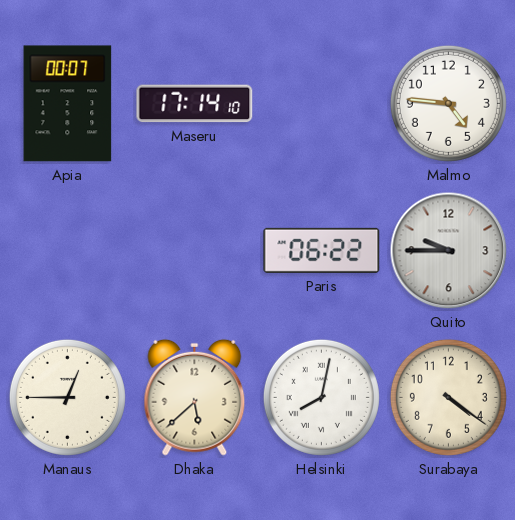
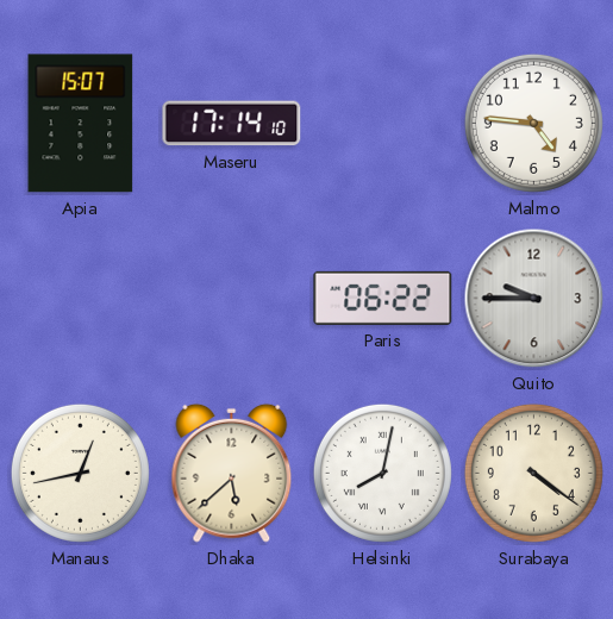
Apia: 00:07 -> 15:07 (81, 124)
Manaus: 12:45 -> 12:43 (80, 473)
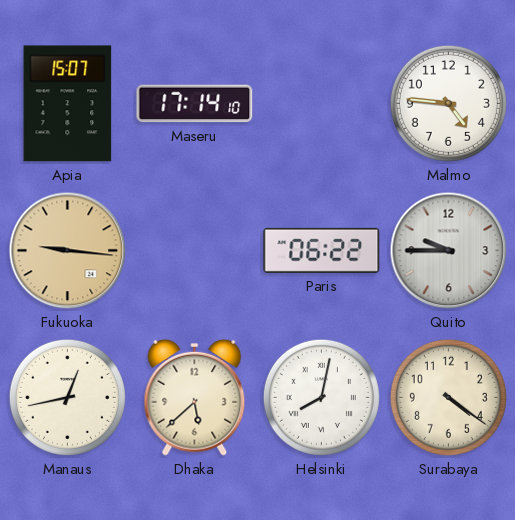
Fukuoka: none -> 9:16 (68, 251)
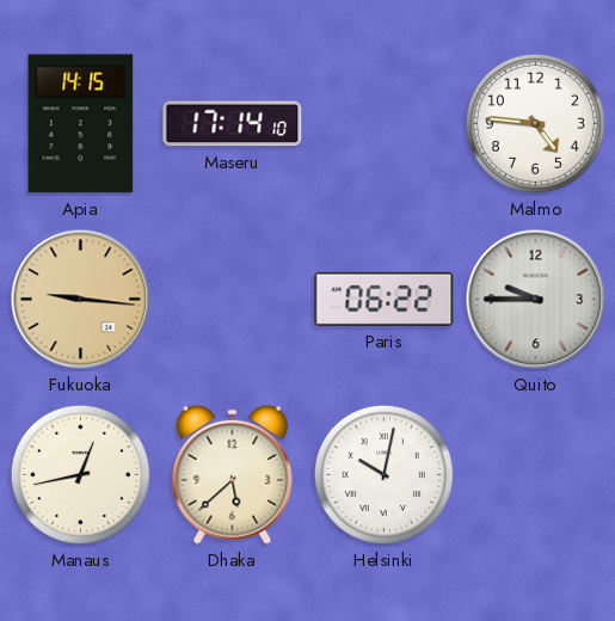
Apia: 15:07 -> 14:15 (81, 124)
Helsinki: 8:02 -> 10:02 (383, 474)
Surabaya: 4:21 -> none (448, 397)
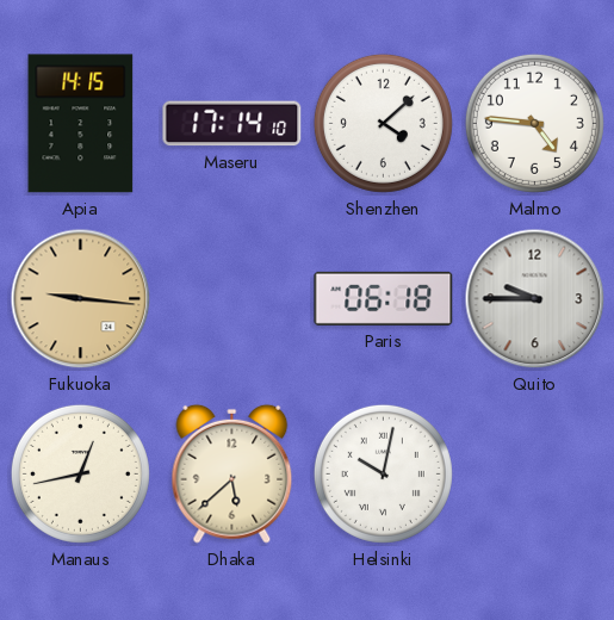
Shenzhen: none -> 4:08 (383, 123)
Paris: 06:22 -> 06:18 (384, 298)
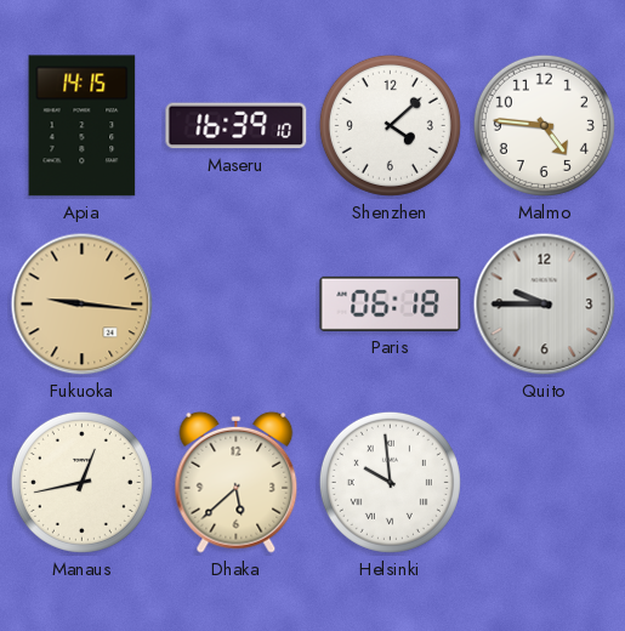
Maseru: 17:14 -> 16:39 (237, 126)
Helsinki: 10:02 -> 9:59 (390, 482)
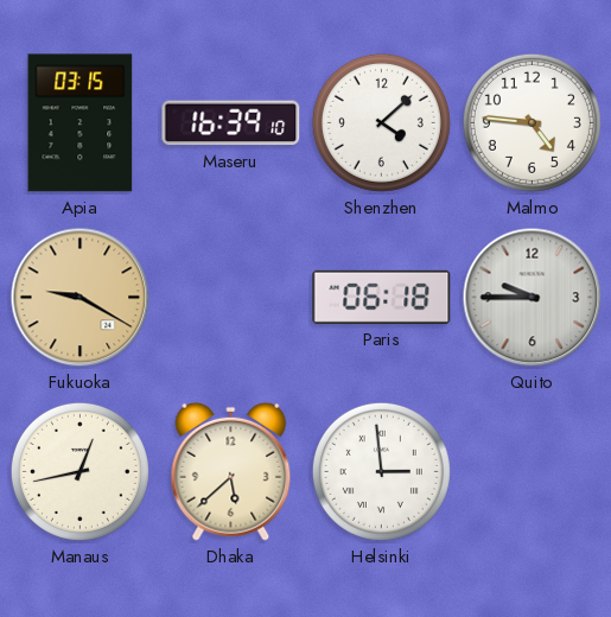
Apia: 14:15 -> 03:15 (81, 123)
Fukuoka: 9:16 -> 9:20 (81, 298)
Helsinki: 9:59 -> 2:59 (381, 471)
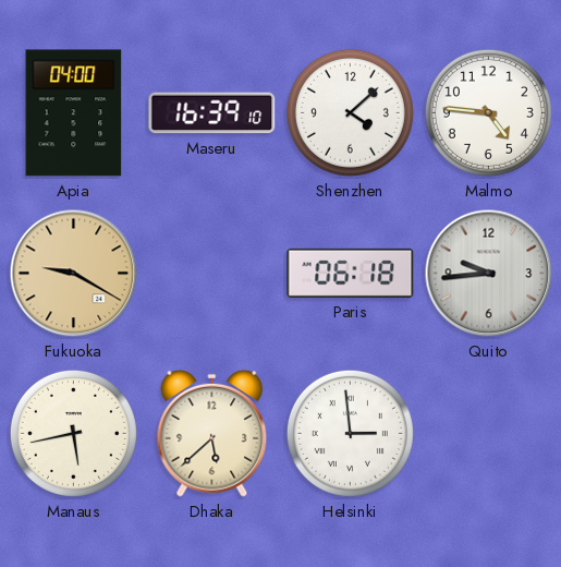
Apia: 03:15 -> 04:00 (74, 113)
Quito: 9:45 -> 9:44 (489, 274)
Manaus: 12:43 -> 5:43 (73, 433)
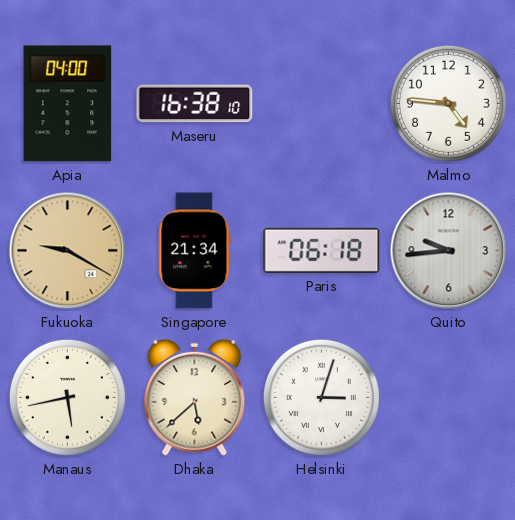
Maseru: 16:39 -> 16:38 (195, 104)
Shenzhen: 4:08 -> none (350, 112)
Singapore: none -> 21:34 (195, 251)
Helsinki: 2:59 -> 3:03 (321, 397)
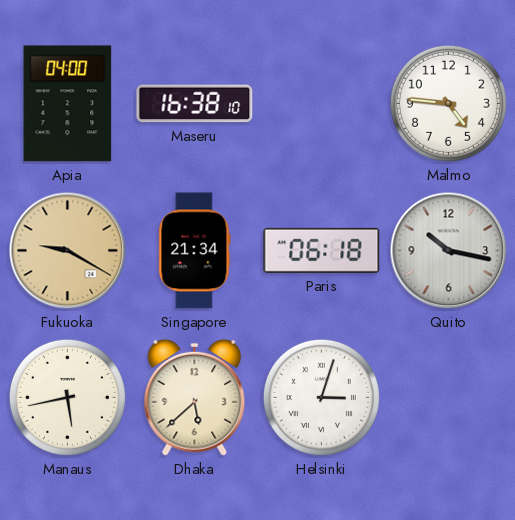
Quito: 9:44 -> 10:17 (449, 251)
